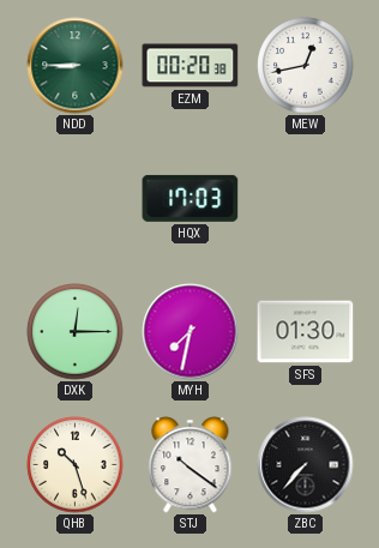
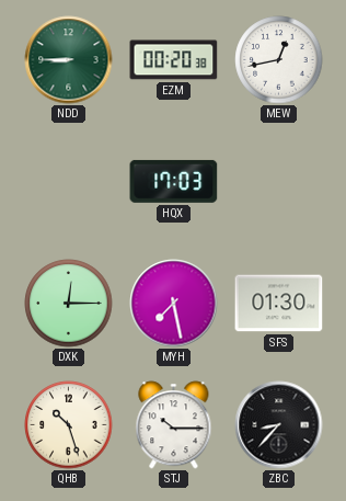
MYH: 7:32 -> 7:28 (174, 304)
STJ: 10:21 -> 10:15 (174, 425)
ZBC: 7:37 -> 8:37 (279, 425)
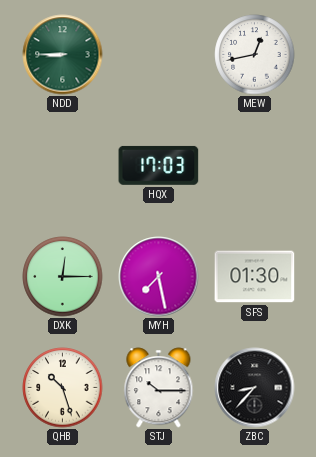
EZM: 00:20 -> none (174, 60)
